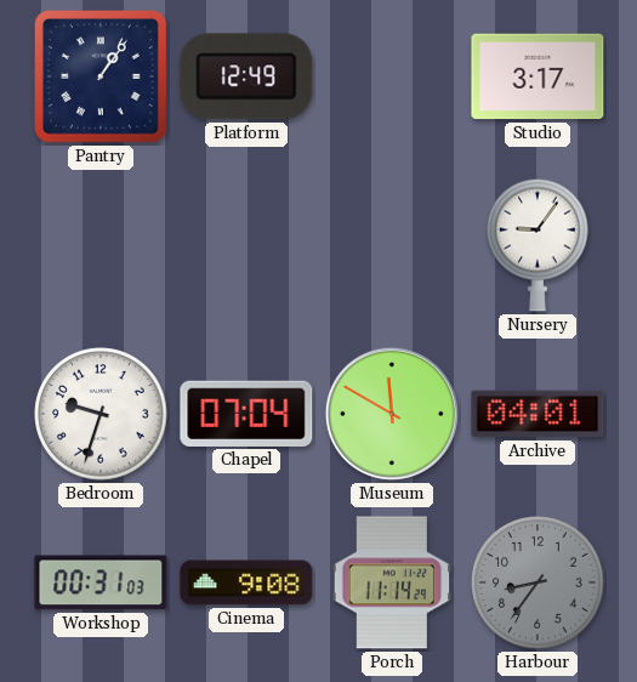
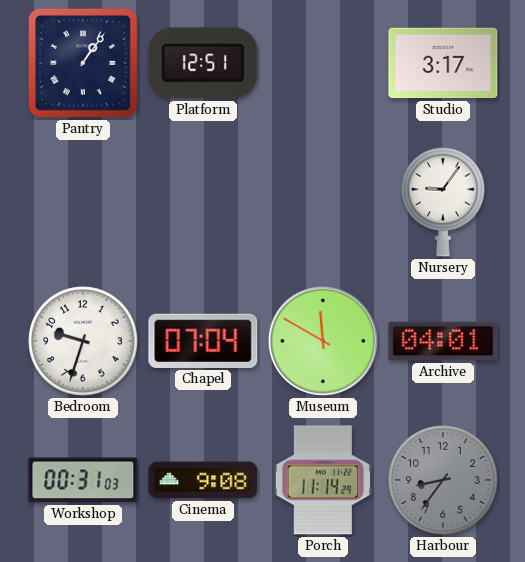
Platform: 12:49 -> 12:51 (203, 63)
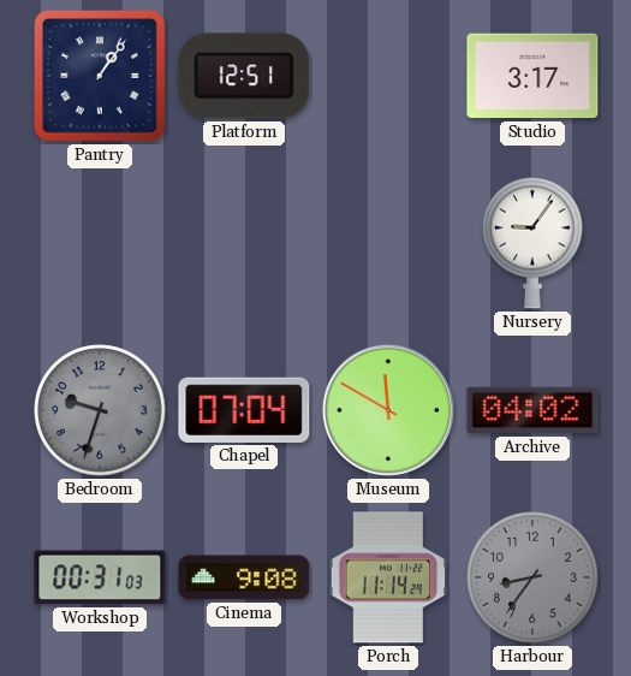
Bedroom dial: white -> grey (100, 410)
Archive: 04:01 -> 04:02 (532, 410)
